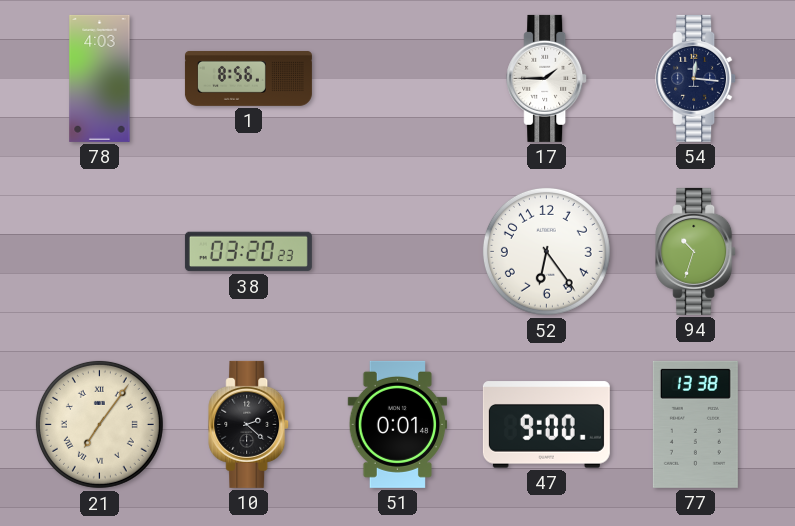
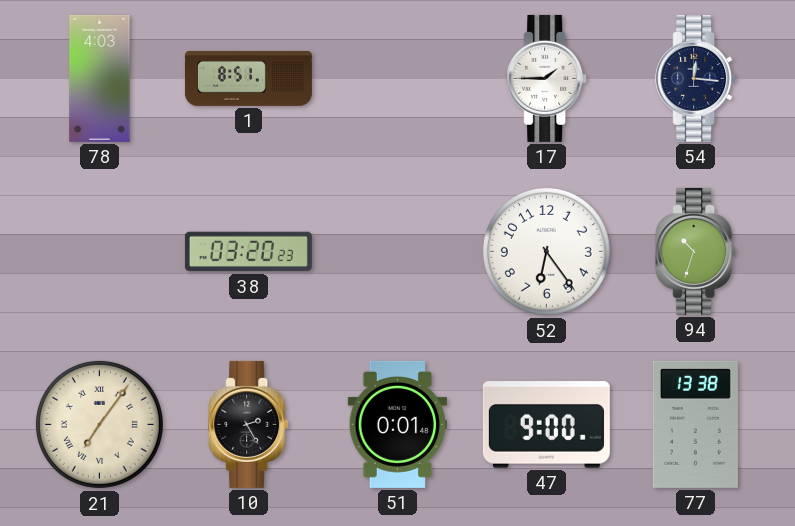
1: 8:56 -> 8:51 (248, 78)
10: 2:22 -> 2:25 (249, 424)
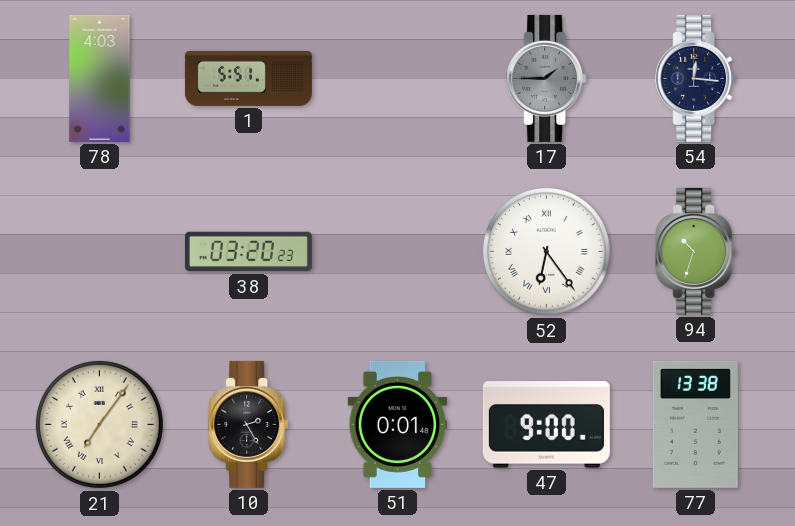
1: 8:51 -> 5:51 (248, 78)
17 dial: white -> grey (547, 78)
52 numerals: Arabic -> Roman (546, 251)
